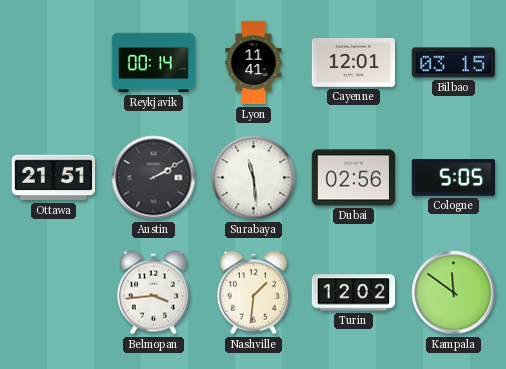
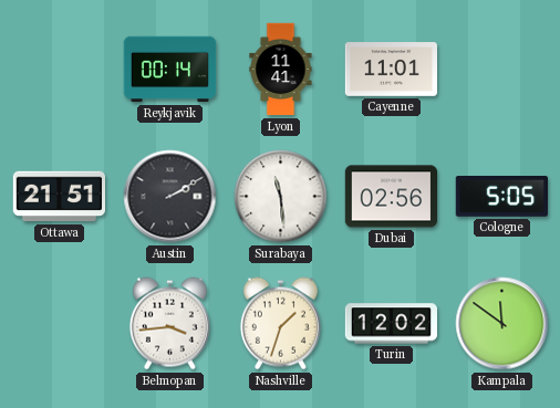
Cayenne: 12:01 -> 11:01 (391, 70)
Bilbao: 03:15 -> none (453, 63)
Nashville: 1:31 -> 1:33 (280, 324)
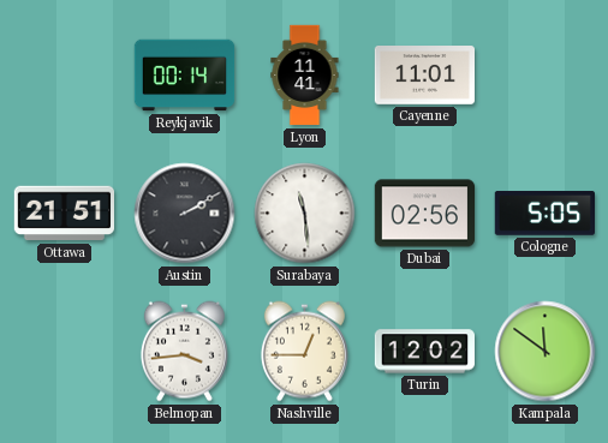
Nashville: 1:33 -> 12:45 (304, 352)
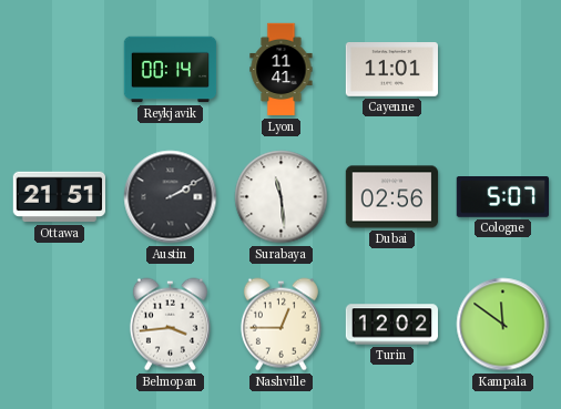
Cologne: 5:05 -> 5:07 (502, 197)
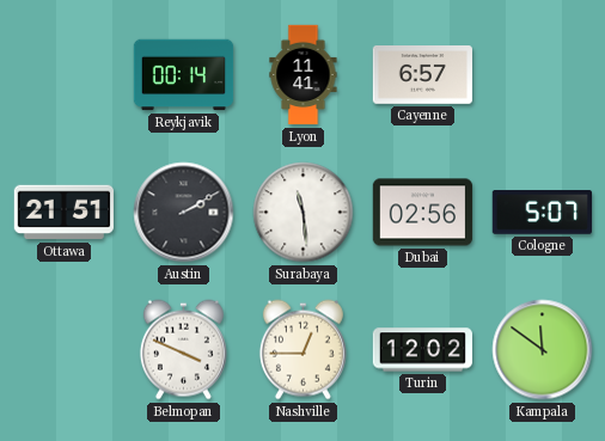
Cayenne: 11:01 -> 6:57 (422, 75)
Belmopan: 3:44 -> 3:49 (183, 350)
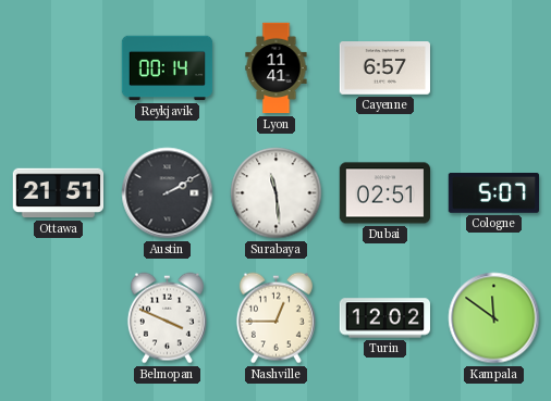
Dubai: 02:56 -> 02:51 (385, 193)
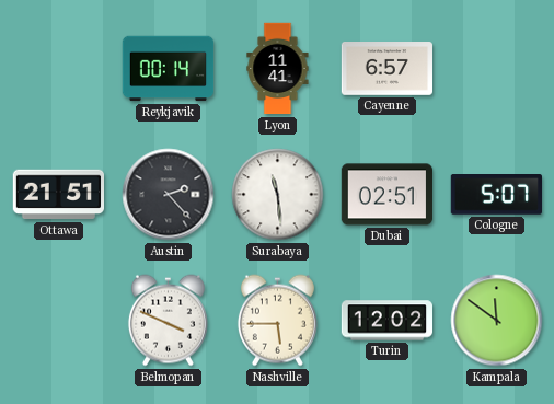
Austin: 2:10 -> 2:23 (169, 195)
Nashville: 12:45 -> 5:45 (277, 321)
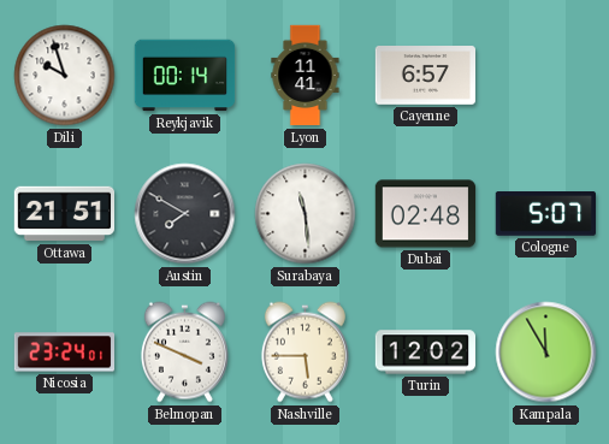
Dili: none -> 9:57 (65, 76)
Austin: 2:23 -> 7:50 (185, 214)
Dubai: 02:51 -> 02:48 (426, 214)
Nicosia: none -> 23:24 (64, 353)
Kampala: 11:51 -> 11:55 (546, 353)
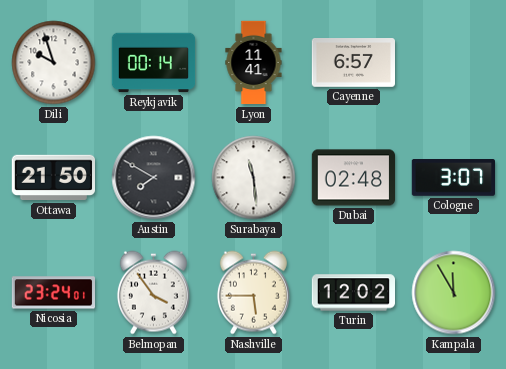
Ottawa: 21:51 -> 21:50 (53, 178)
Cologne: 5:07 -> 3:07 (453, 178)
Belmopan: 3:49 -> 3:54 (153, 293)
